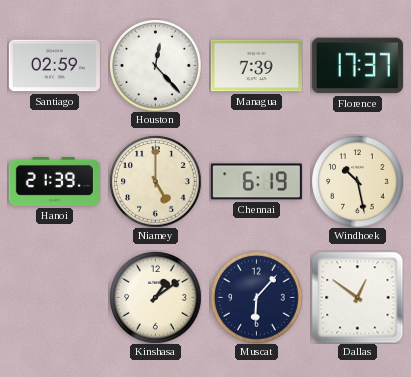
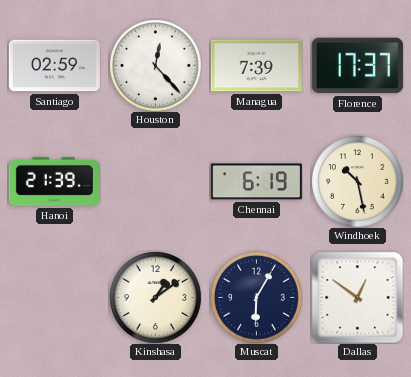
Niamey: 5:00 -> none (156, 182)
Muscat: 6:07 -> 6:05 (257, 298)
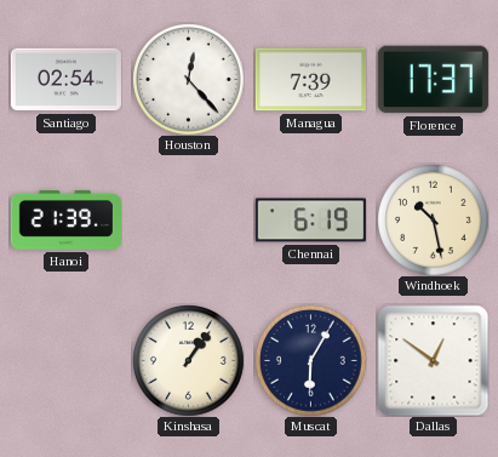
Santiago: 02:59 -> 02:54 (65, 80)
Kinshasa: 1:09 -> 1:06 (189, 361)
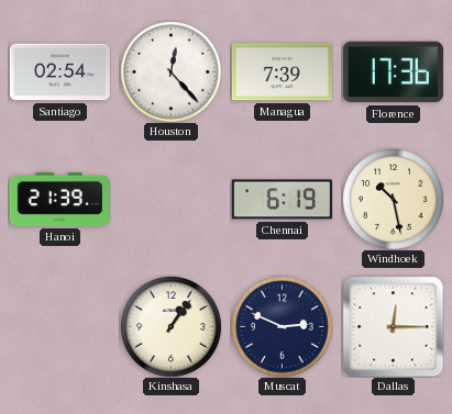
Florence: 17:37 -> 17:36 (393, 72)
Muscat: 6:05 -> 2:49 (283, 327)
Dallas: 12:51 -> 12:15 (393, 326)
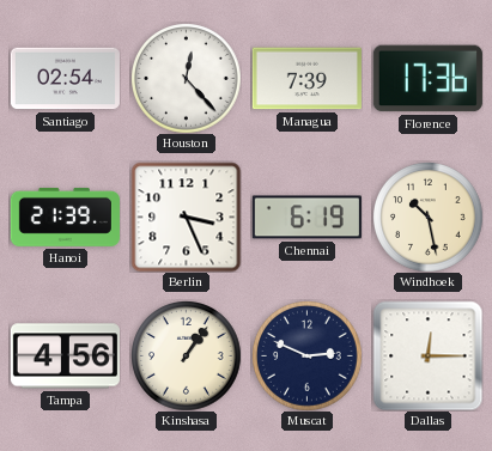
Berlin: none -> 3:26 (186, 217)
Tampa: none -> 4:56 (65, 356)
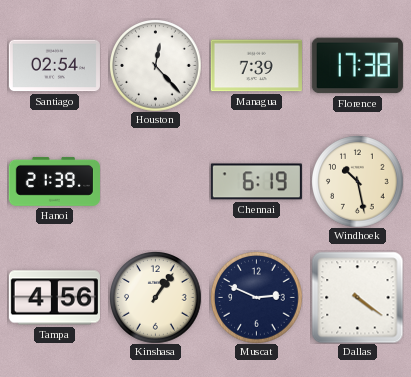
Florence: 17:36 -> 17:38 (357, 66)
Berlin: 3:26 -> none (186, 217)
Dallas: 12:15 -> 4:21 (357, 297)
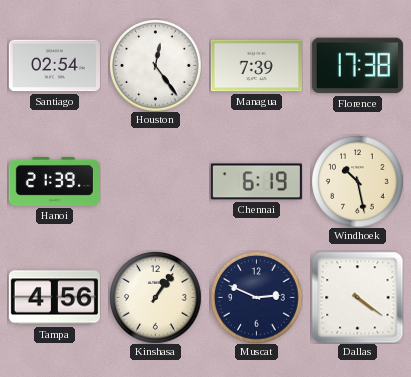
Houston: 12:23 -> 12:24 (156, 66)
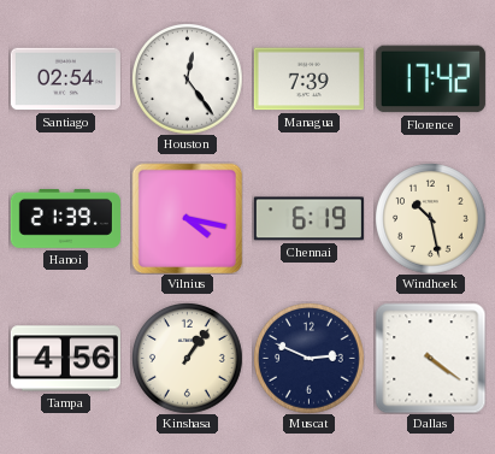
Florence: 17:38 -> 17:42 (430, 79)
Vilnius: none -> 4:17 (187, 218)
